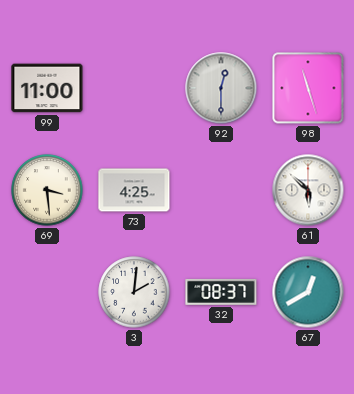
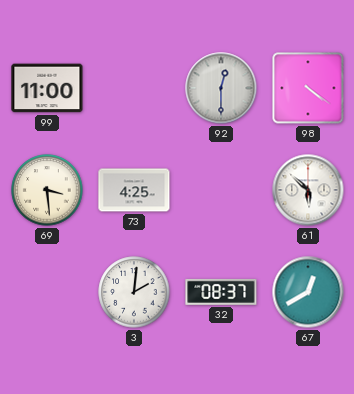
98: 11:27 -> 4:21 (308, 88)
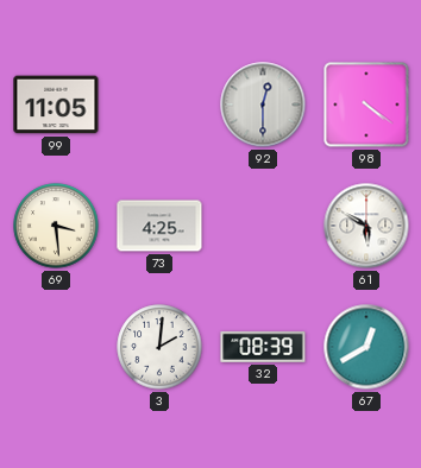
99: 11:00 -> 11:05 (56, 105)
61: 5:52 -> 5:50 (366, 226)
32: 08:37 -> 08:39 (263, 347)
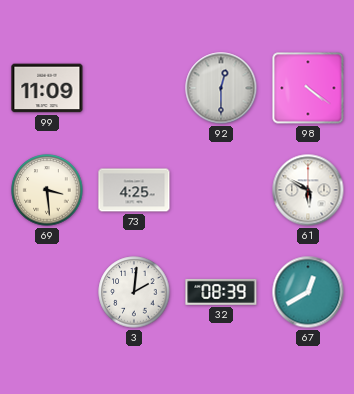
99: 11:05 -> 11:09 (47, 88)
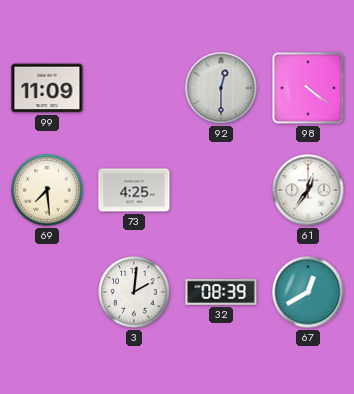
69: 3:29 -> 7:29 (47, 190)
61: 5:50 -> 12:36 (308, 190)
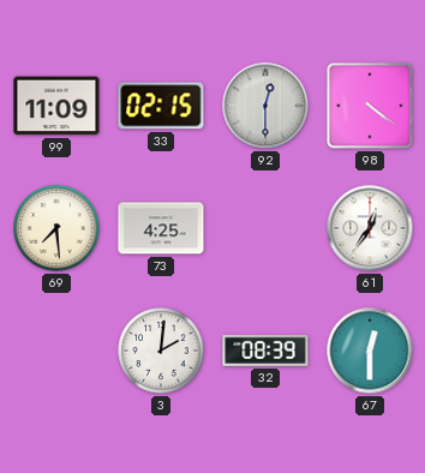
33: none -> 02:15 (161, 106)
67: 12:40 -> 12:30 (370, 351)
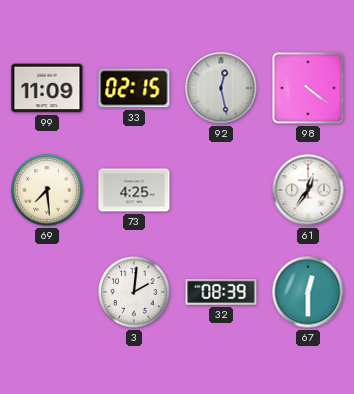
92: 12:30 -> 12:28 (221, 88)
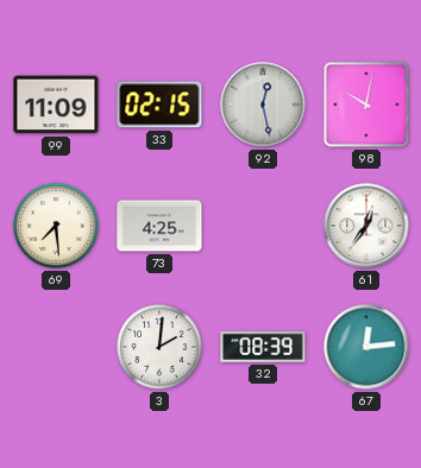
98: 4:21 -> 10:02 (366, 105)
67: 12:30 -> 12:14 (366, 347)
